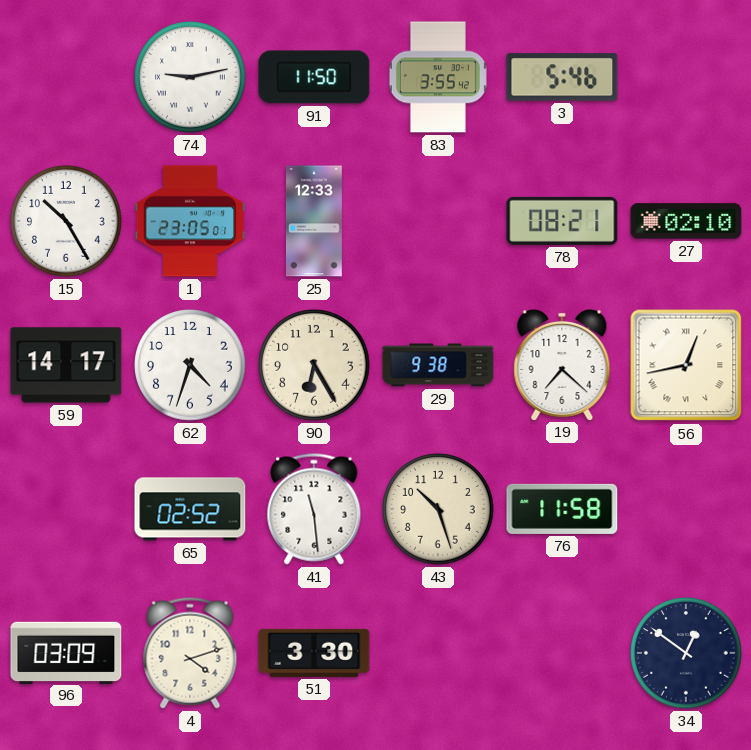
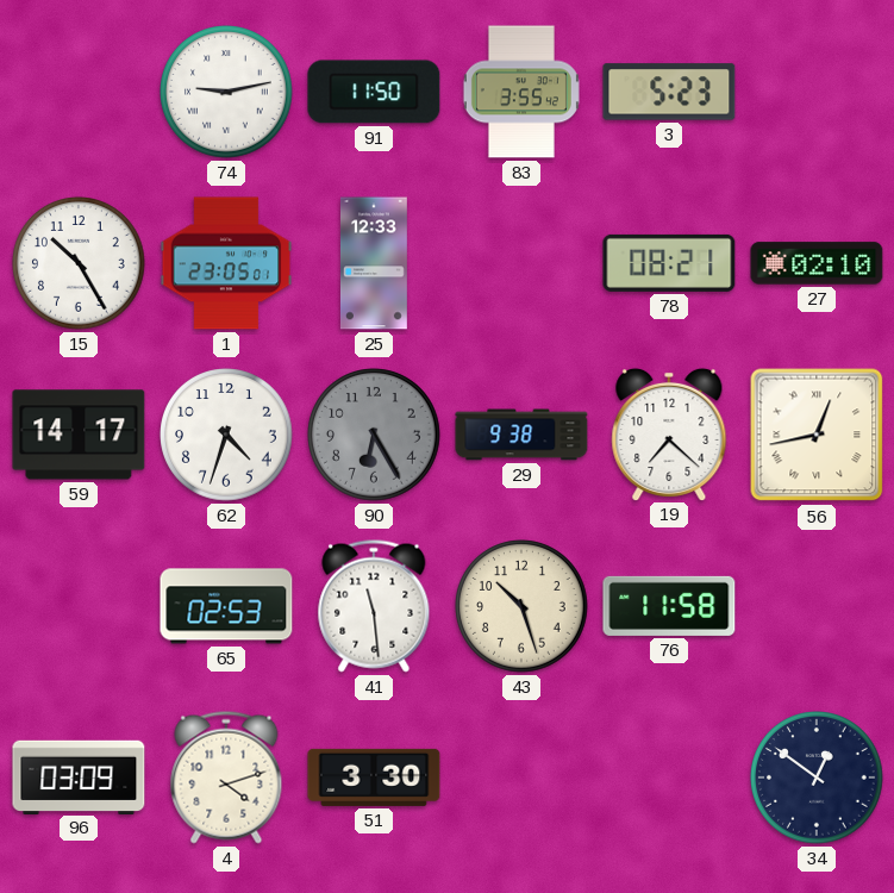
3: 5:46 -> 5:23 (669, 92)
90 dial: cream -> grey (374, 435)
65: 02:52 -> 02:53 (226, 606)
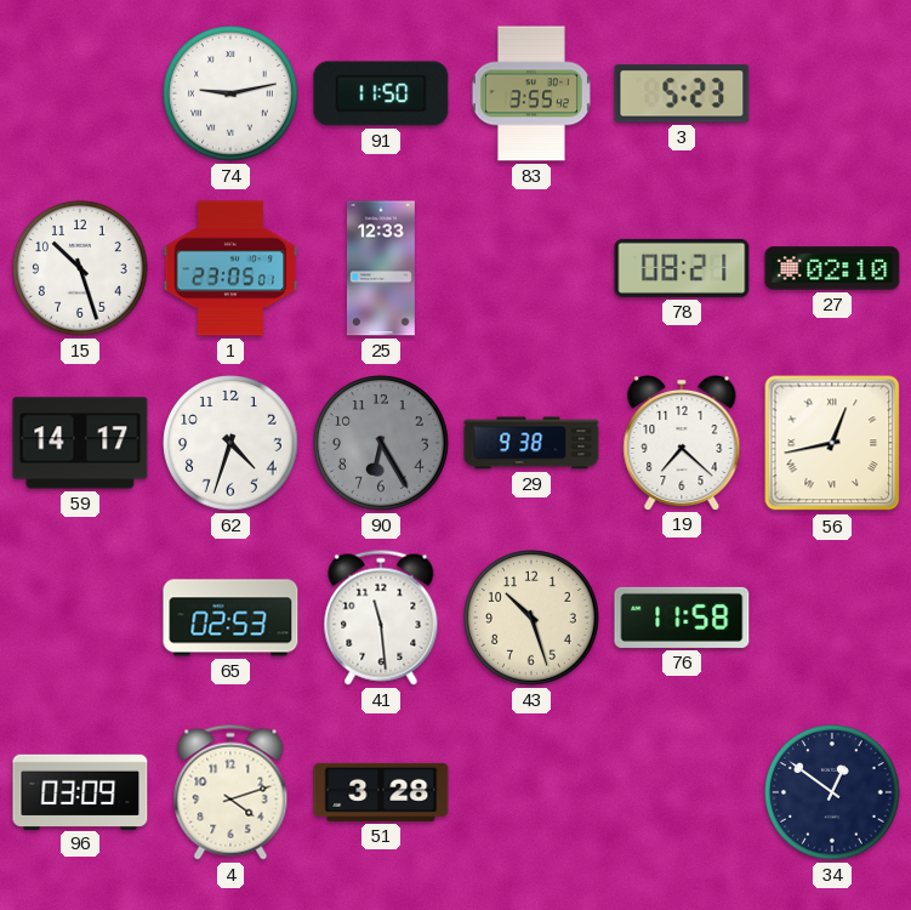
15: 10:25 -> 10:27 (80, 268)
51: 3:30 -> 3:28 (381, 792)
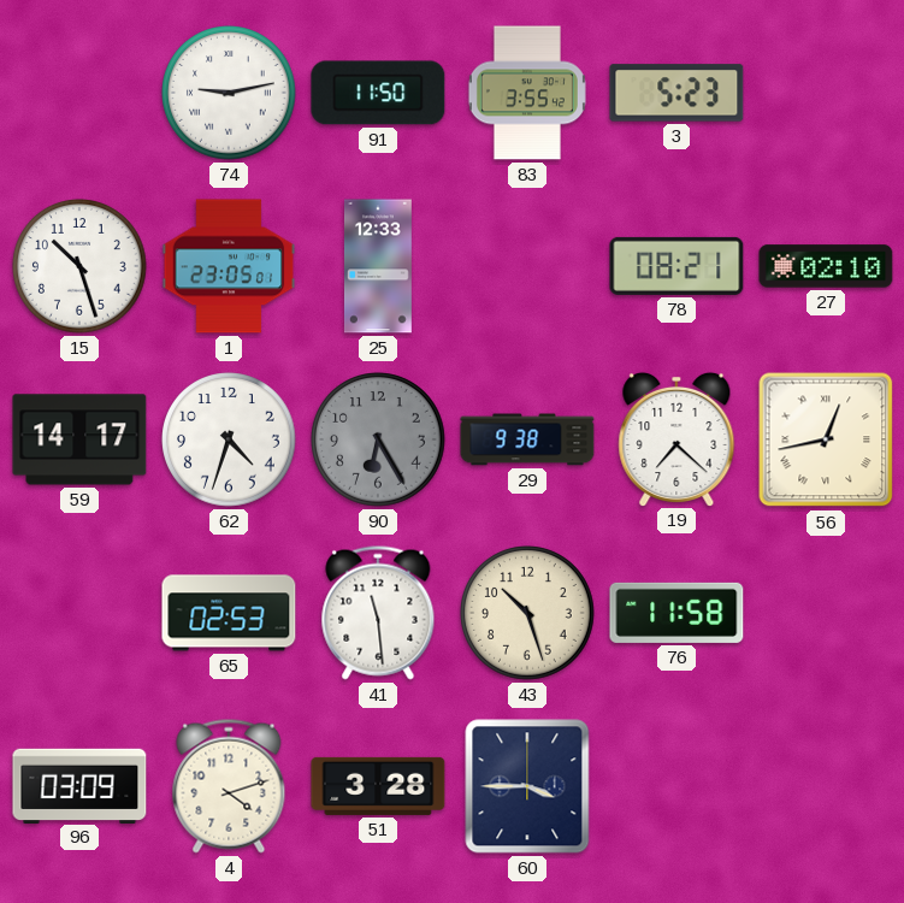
60: none -> 3:45 (527, 786)
34: 12:51 -> none (832, 792)
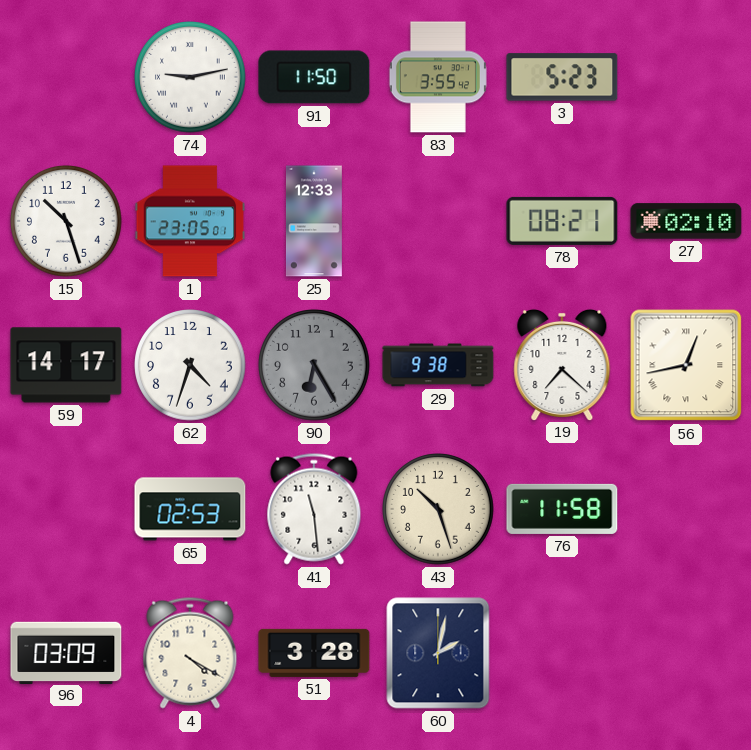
4: 4:12 -> 4:20 (190, 653)
60: 3:45 -> 2:02 (438, 653)
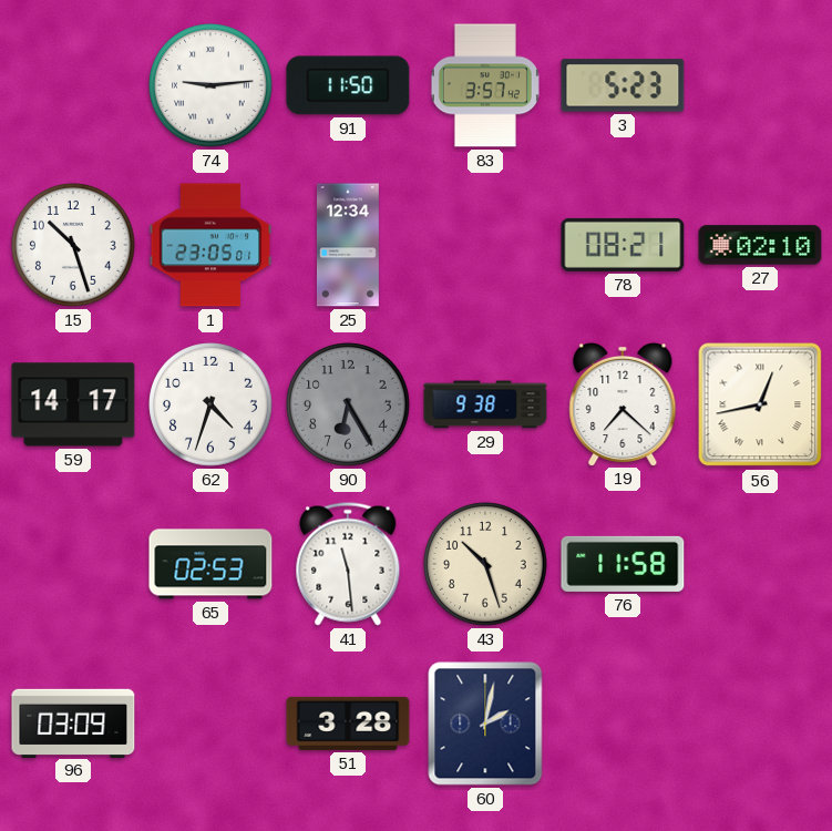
74: 9:13 -> 9:14 (210, 85)
83: 3:55 -> 3:57 (485, 85)
25: 12:33 -> 12:34 (348, 245)
4: 4:20 -> none (190, 653)
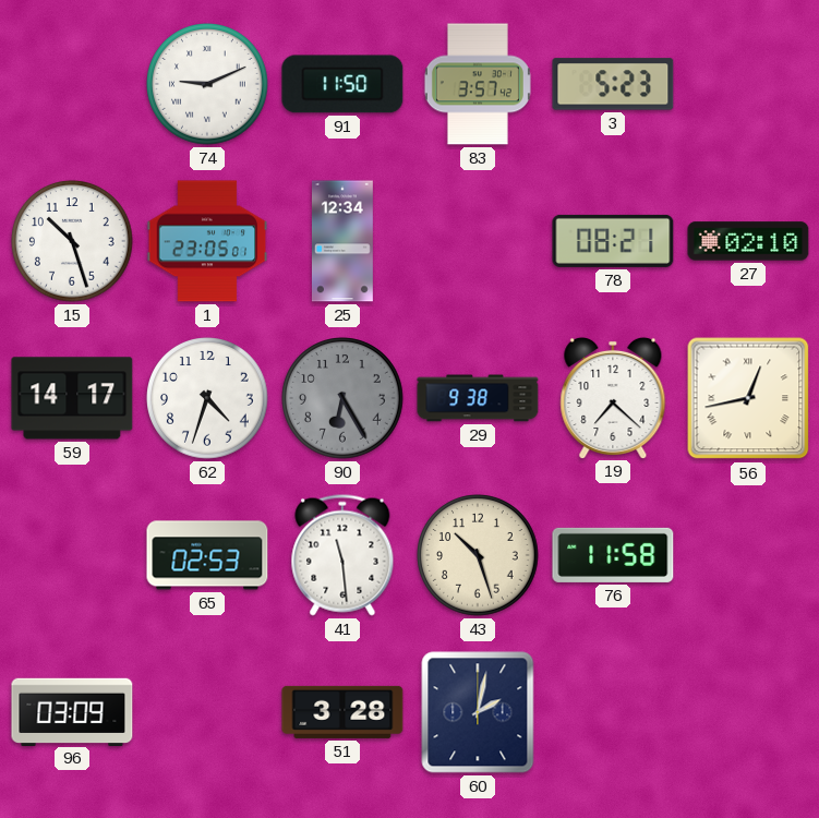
74: 9:14 -> 9:11 (207, 84)
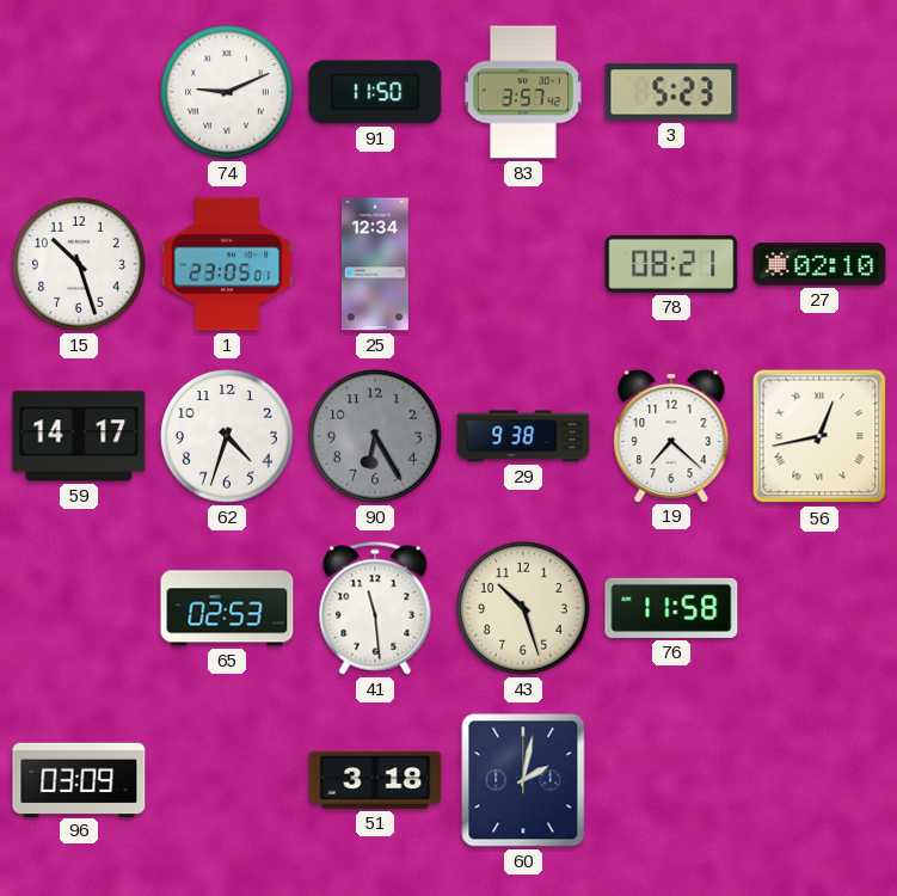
51: 3:28 -> 3:18 (375, 780)
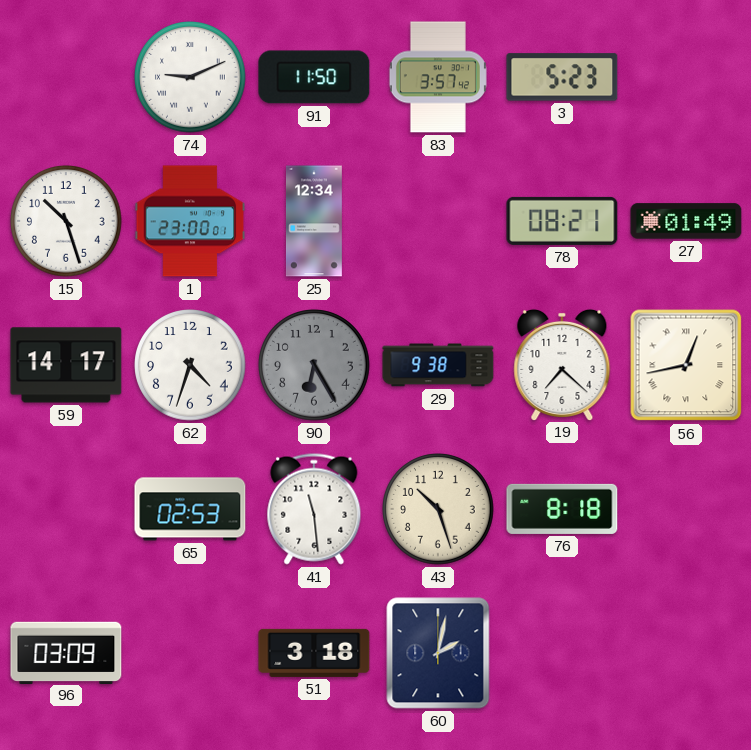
1: 23:05 -> 23:00 (190, 221)
27: 02:10 -> 01:49 (686, 221)
76: 11:58 -> 8:18 (562, 509)
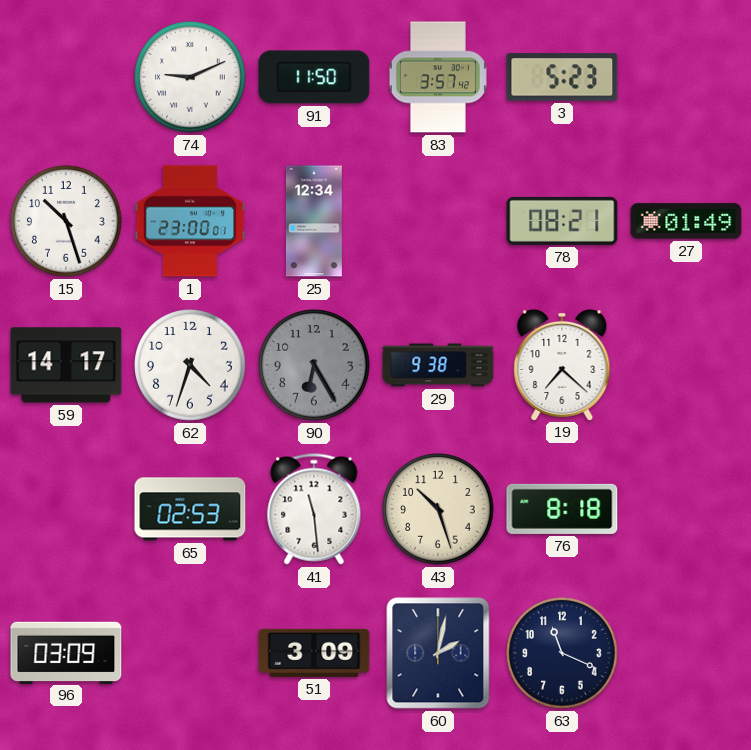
56: 12:43 -> none (686, 365)
51: 3:18 -> 3:09 (314, 653)
63: none -> 11:19 (562, 653)
